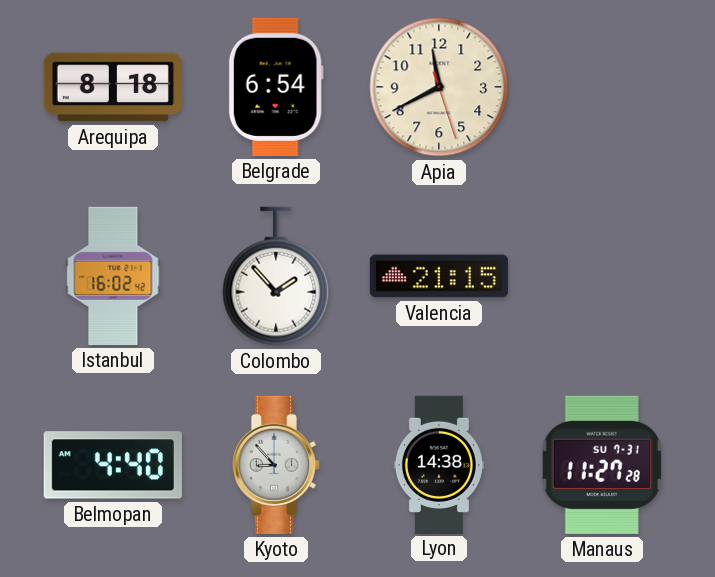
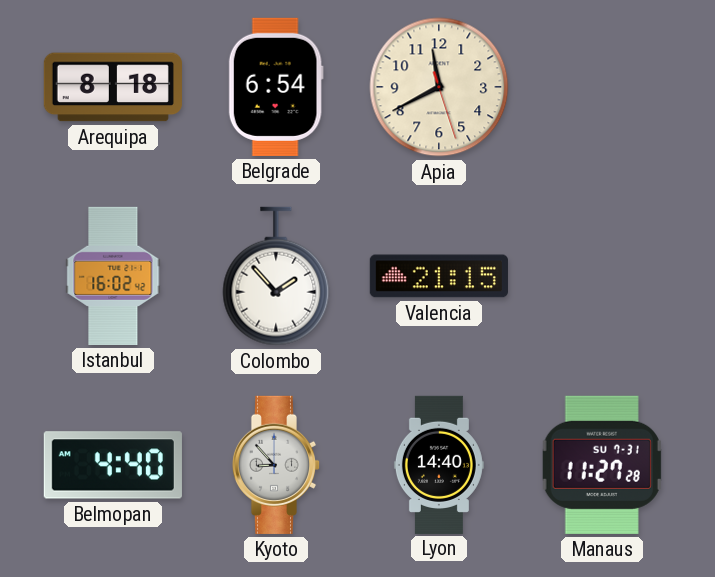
Lyon: 14:38 -> 14:40 (439, 464)
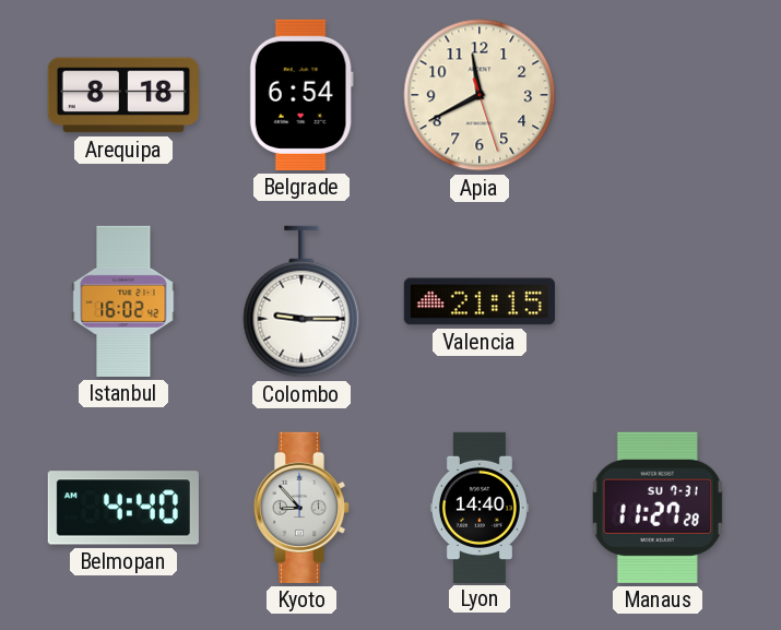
Colombo: 1:53 -> 9:15 (301, 301)
